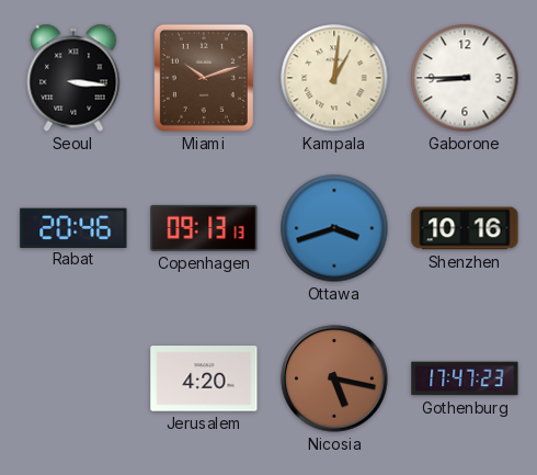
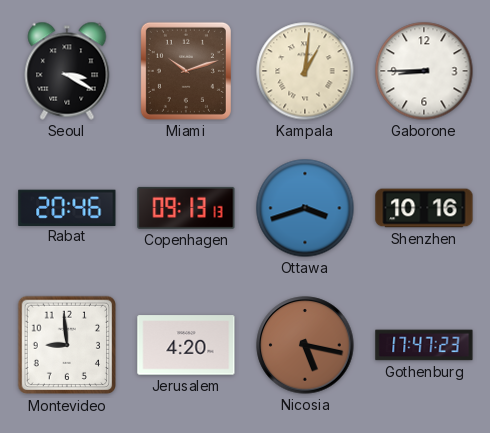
Seoul: 3:16 -> 3:20 (67, 71)
Montevideo: none -> 8:59 (67, 345)
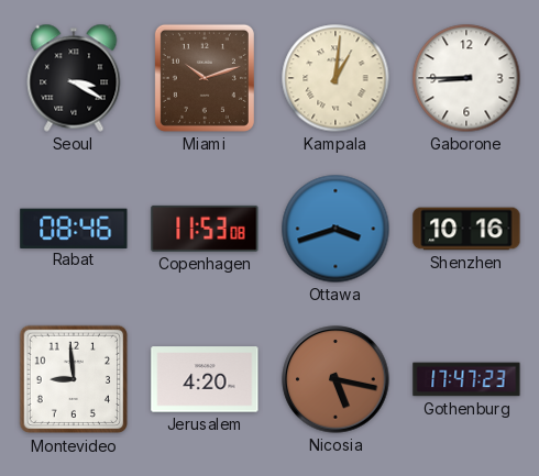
Rabat: 20:46 -> 08:46 (74, 228)
Copenhagen: 09:13 -> 11:53 (205, 229)
